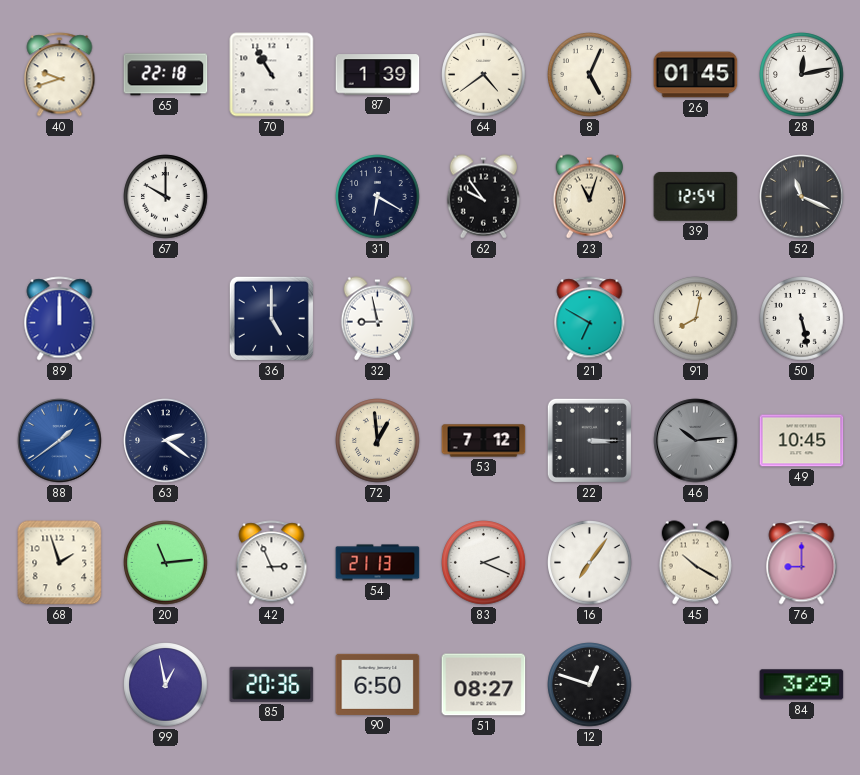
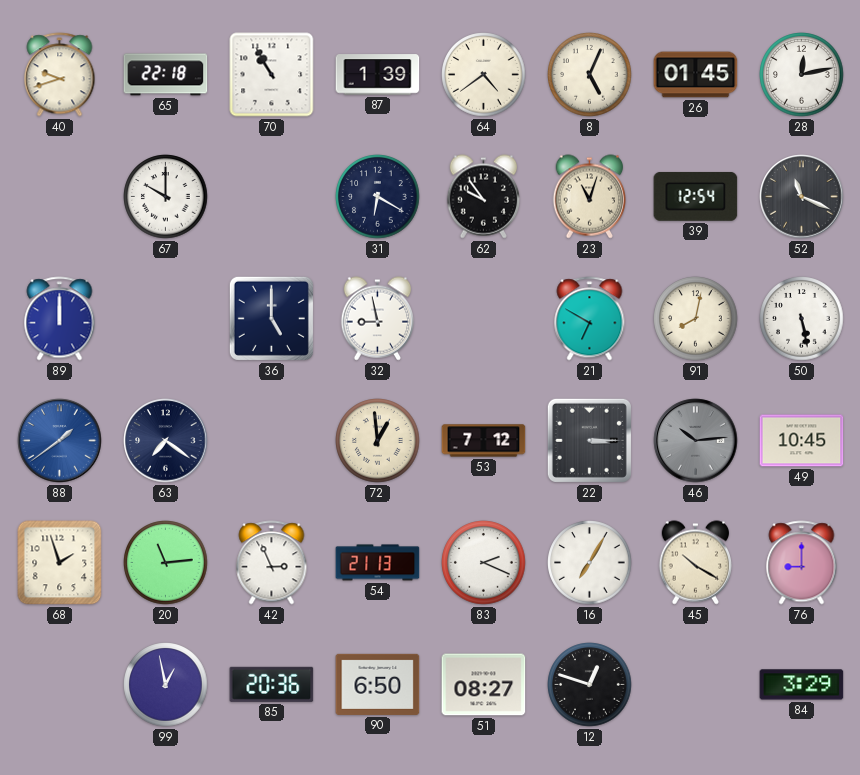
63: 2:21 -> 7:21 (166, 441)
16: 7:06 -> 7:05 (590, 563)
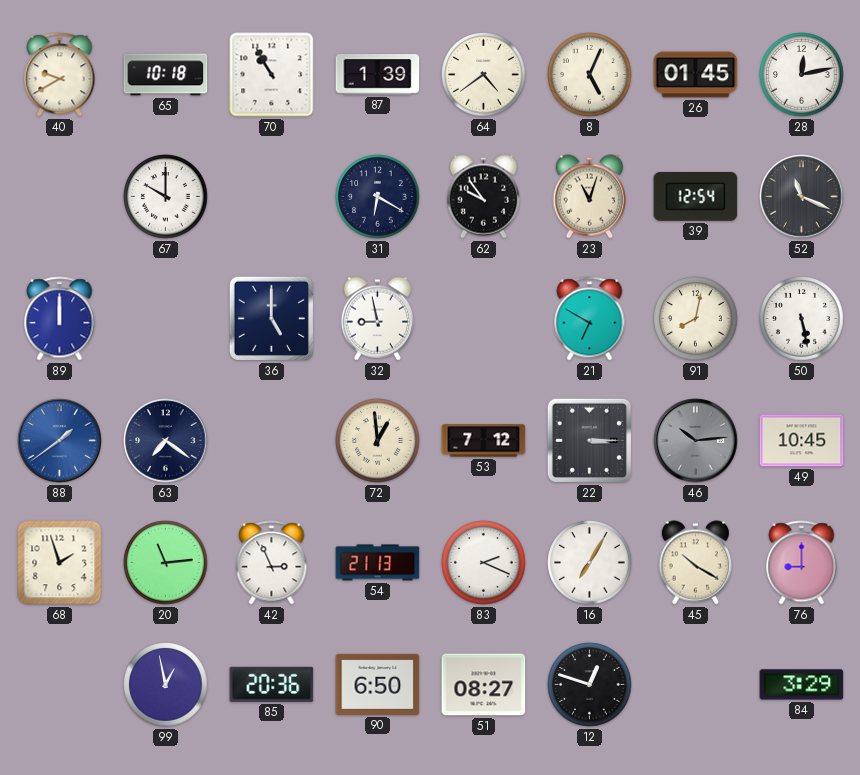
40: 9:42 -> 9:40 (60, 75)
65: 22:18 -> 10:18 (166, 75)
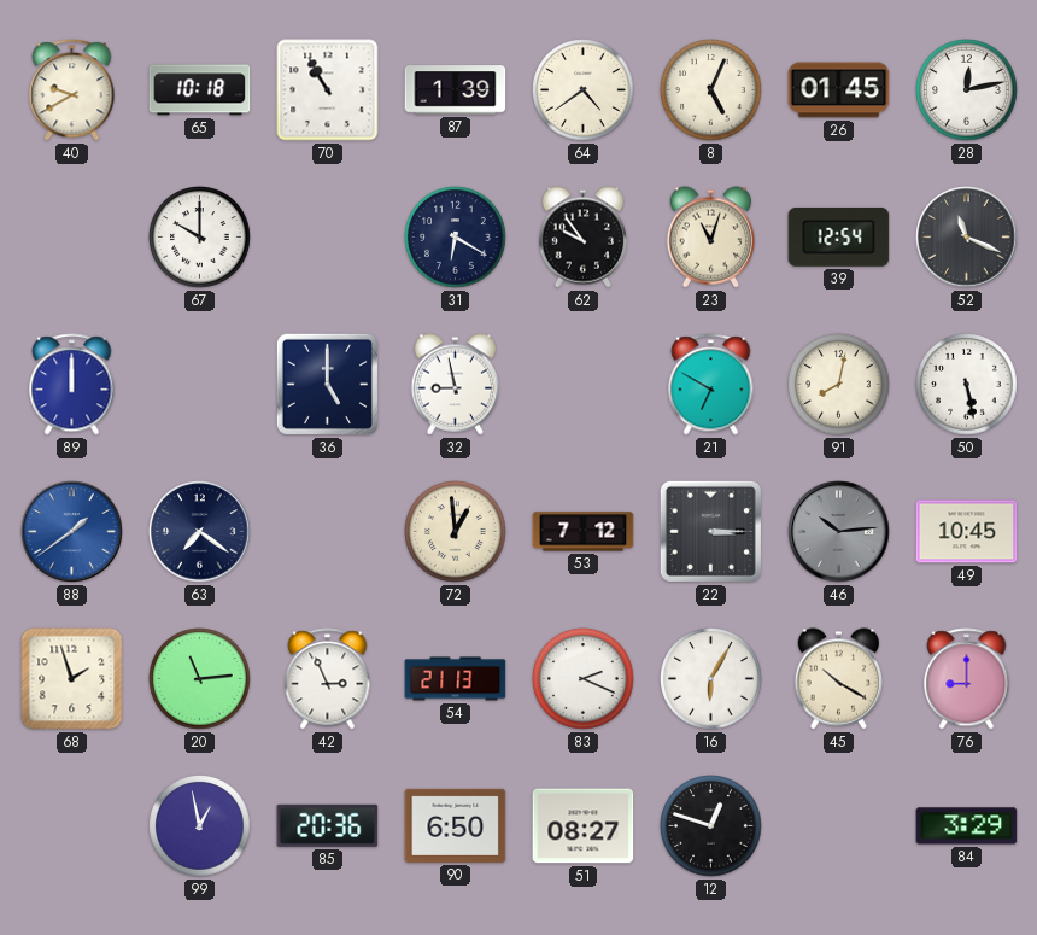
16: 7:05 -> 6:05 (711, 679)
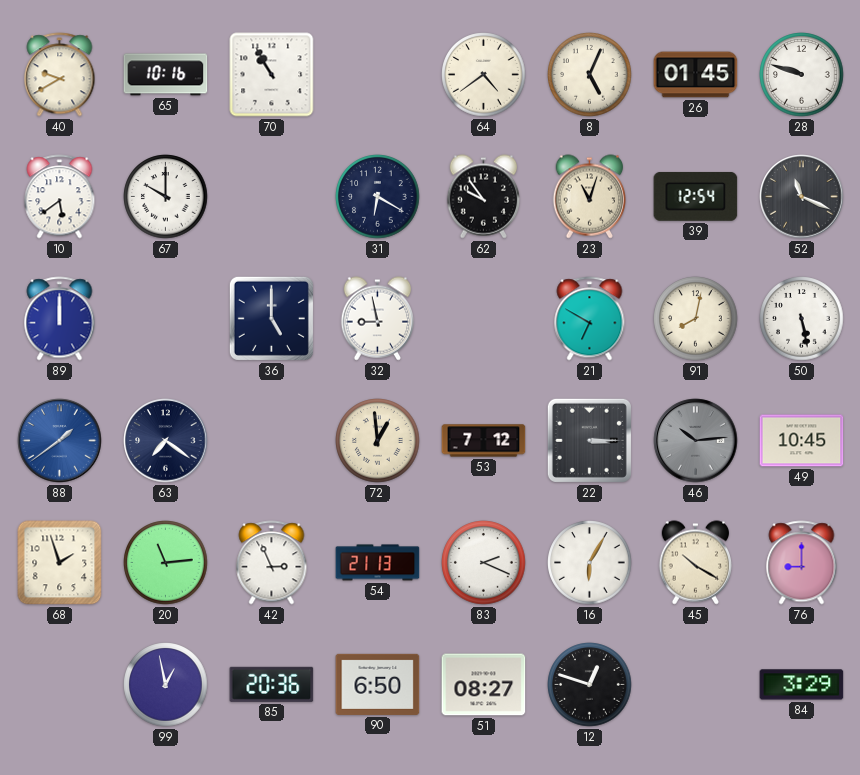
65: 10:18 -> 10:16 (166, 75)
87: 1:39 -> none (456, 90)
28: 12:13 -> 9:48 (802, 75)
10: none -> 5:39 (60, 197)
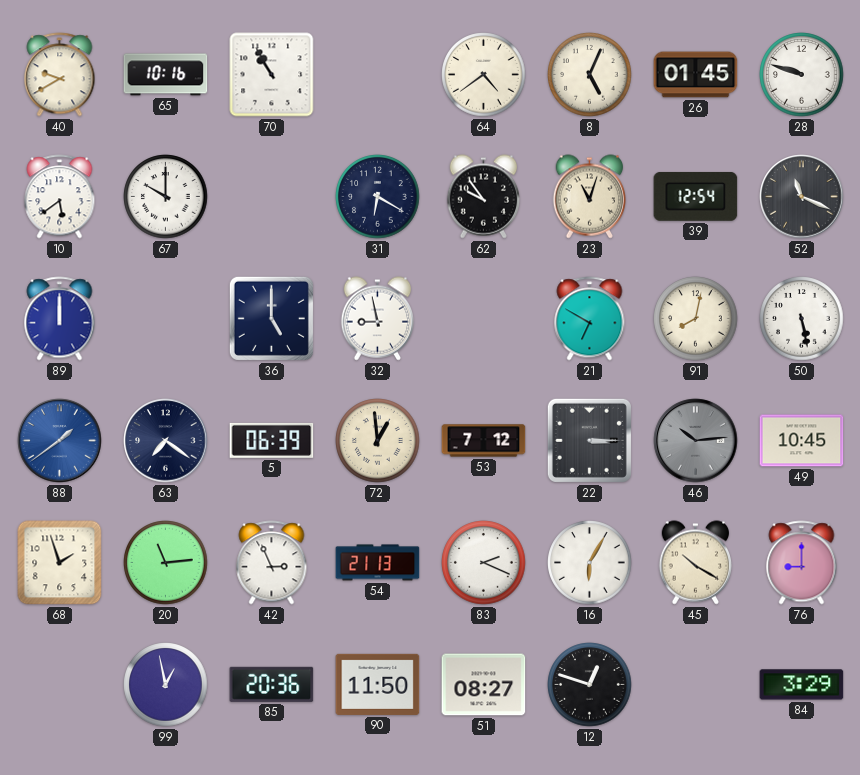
5: none -> 06:39 (272, 440)
90: 6:50 -> 11:50 (378, 684)
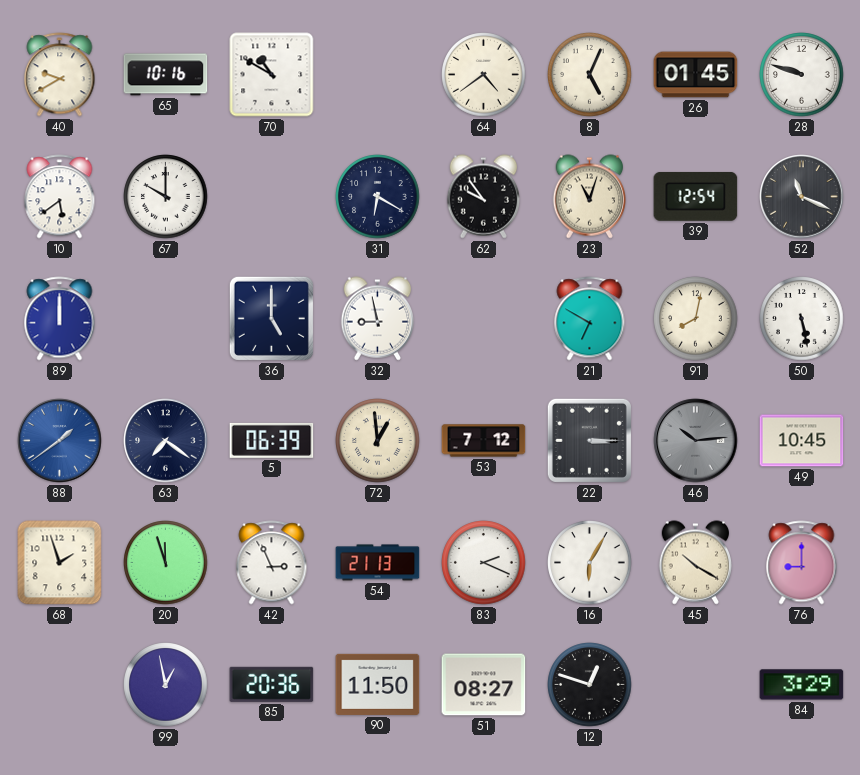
70: 10:55 -> 10:50 (272, 75)
20: 11:14 -> 11:57 (166, 563)
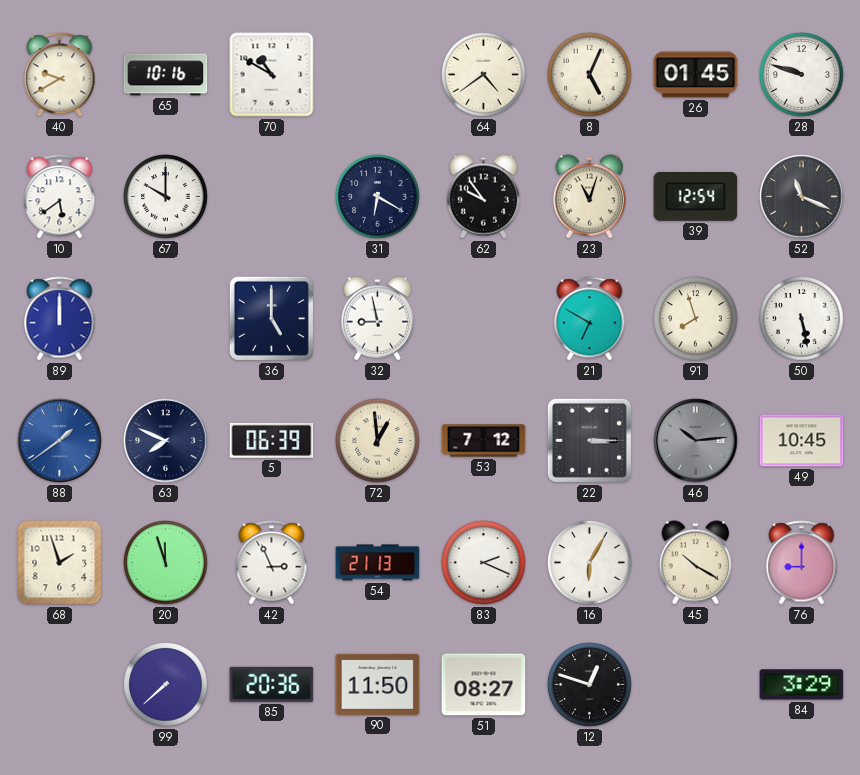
91: 8:02 -> 7:57 (696, 319)
63: 7:21 -> 7:49 (166, 441)
99: 12:58 -> 7:38 (166, 685)
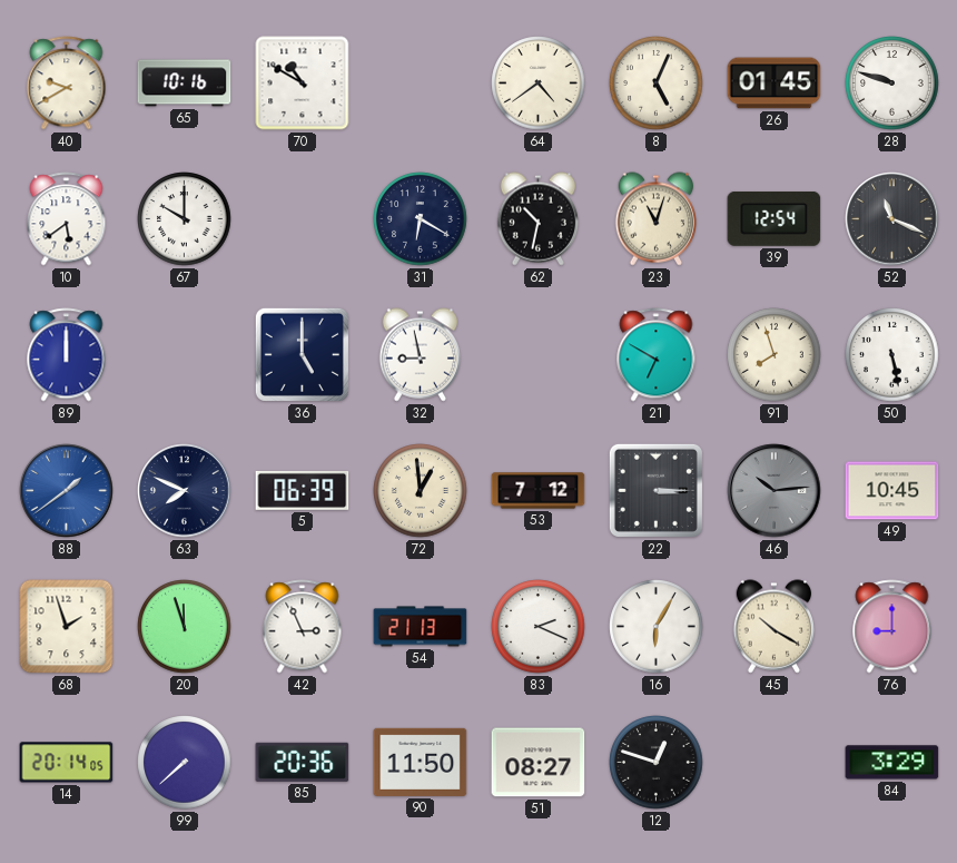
62: 9:54 -> 10:32 (539, 219)
14: none -> 20:14 (67, 763)
